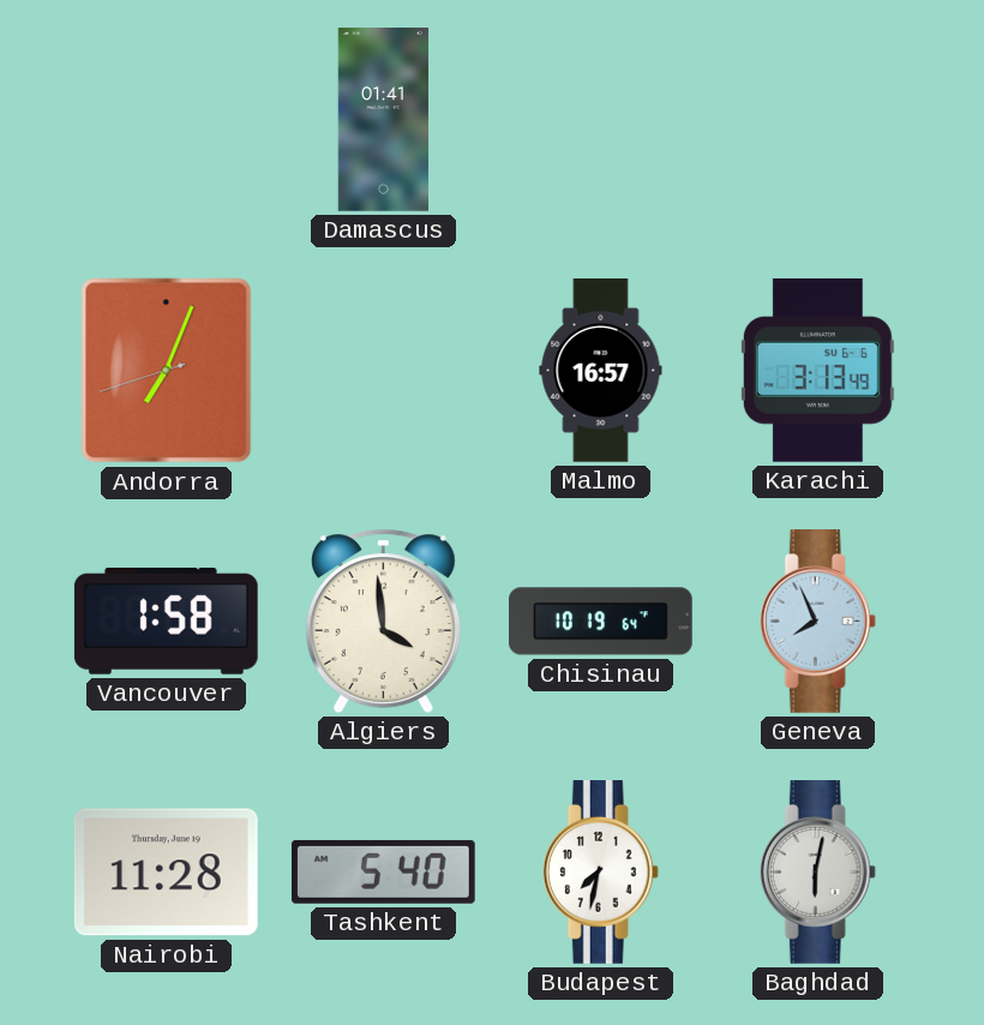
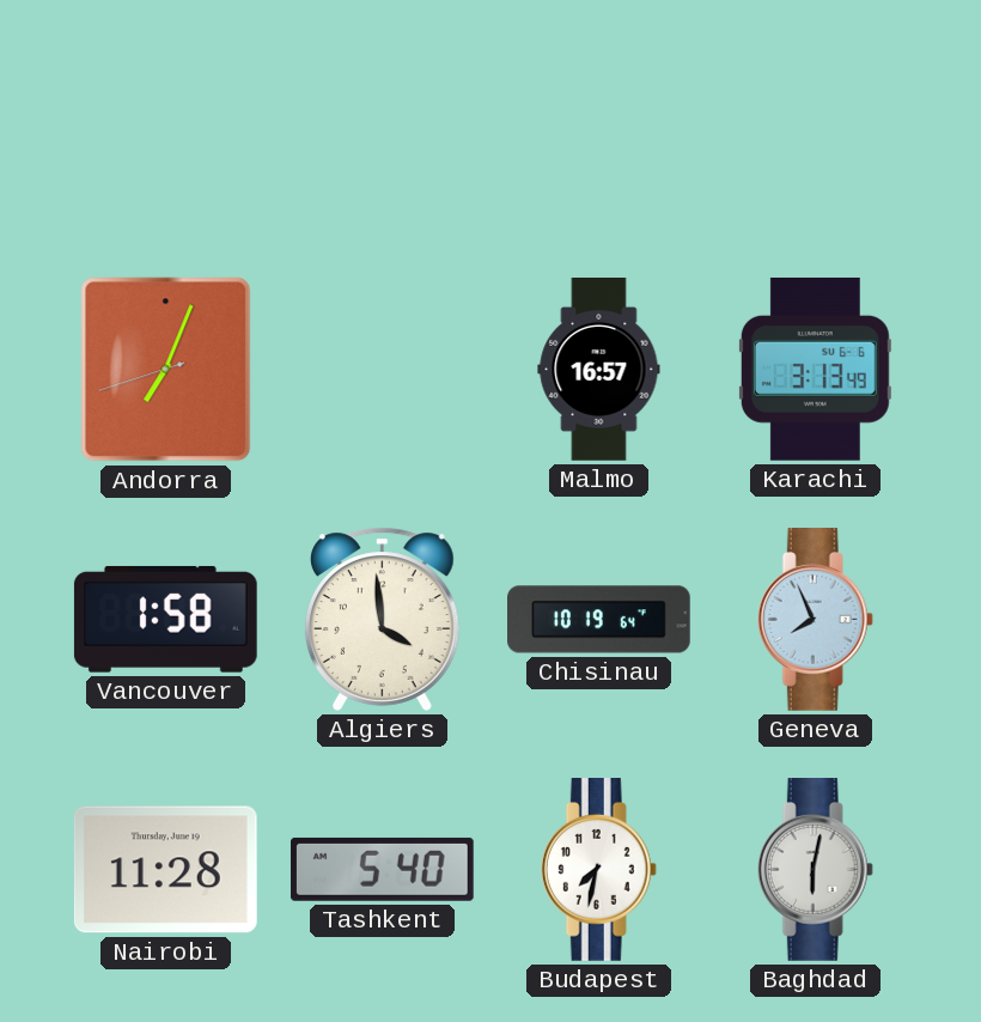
Damascus: 01:41 -> none (383, 120)
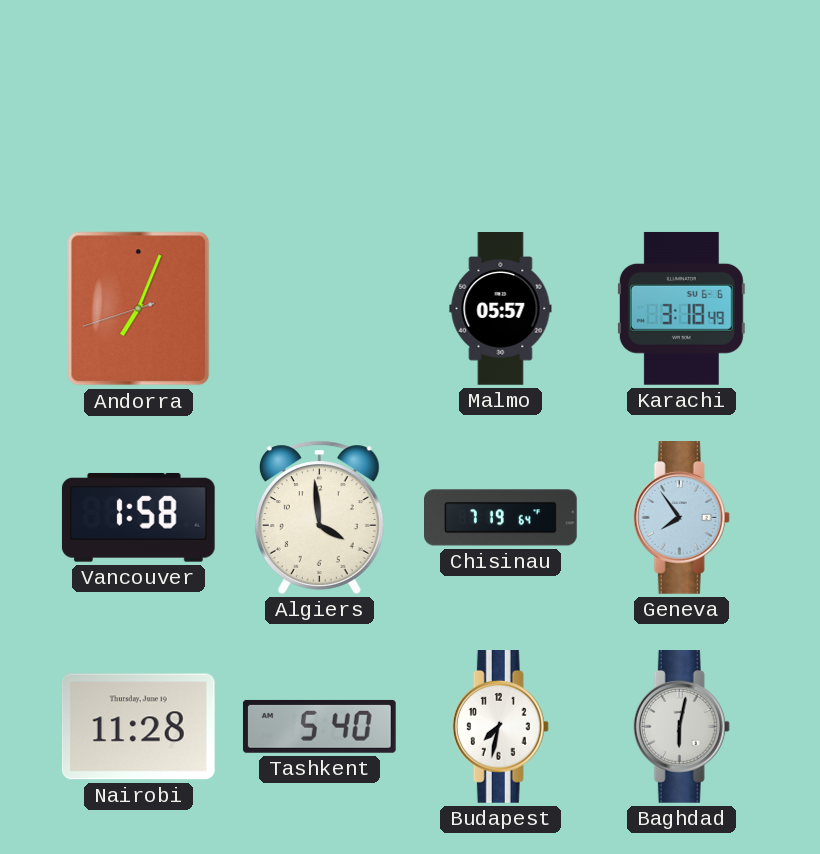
Malmo: 16:57 -> 05:57 (501, 309)
Karachi: 3:13 -> 3:18 (681, 308)
Chisinau: 10:19 -> 7:19 (501, 518)
Geneva: 7:56 -> 7:54 (681, 518)
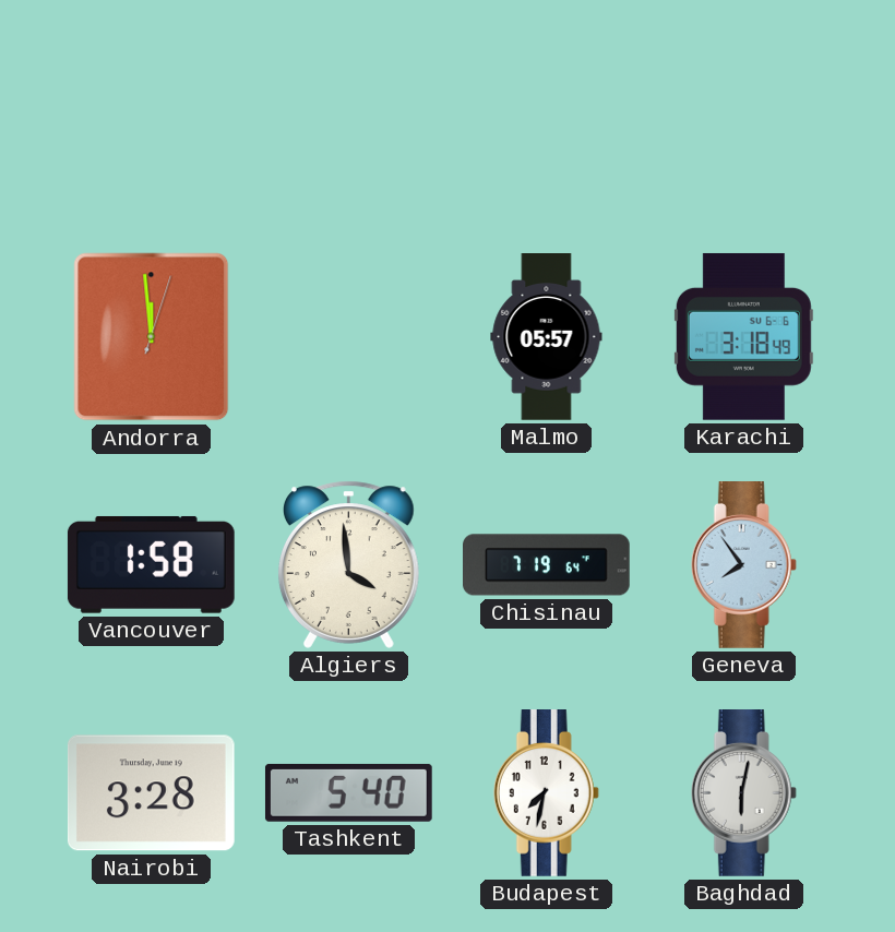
Andorra: 7:03 -> 11:59 (152, 337)
Nairobi: 11:28 -> 3:28 (151, 793)
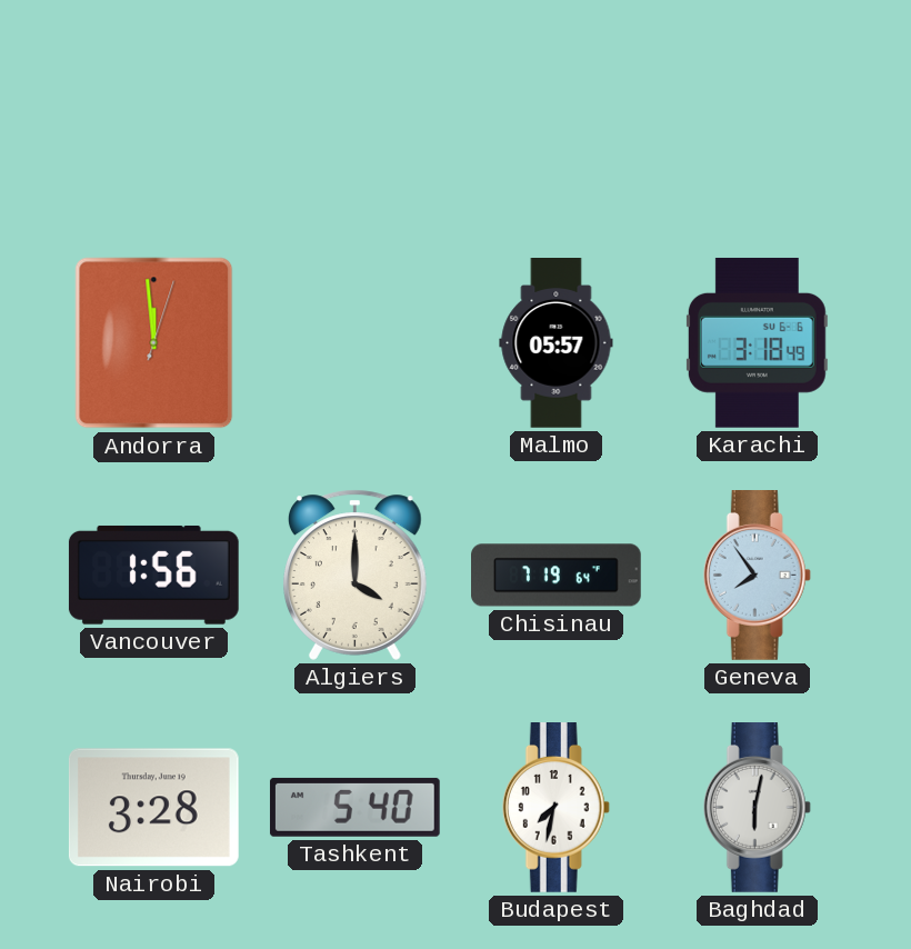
Vancouver: 1:58 -> 1:56 (153, 575)
Algiers: 3:59 -> 4:00 (354, 575)
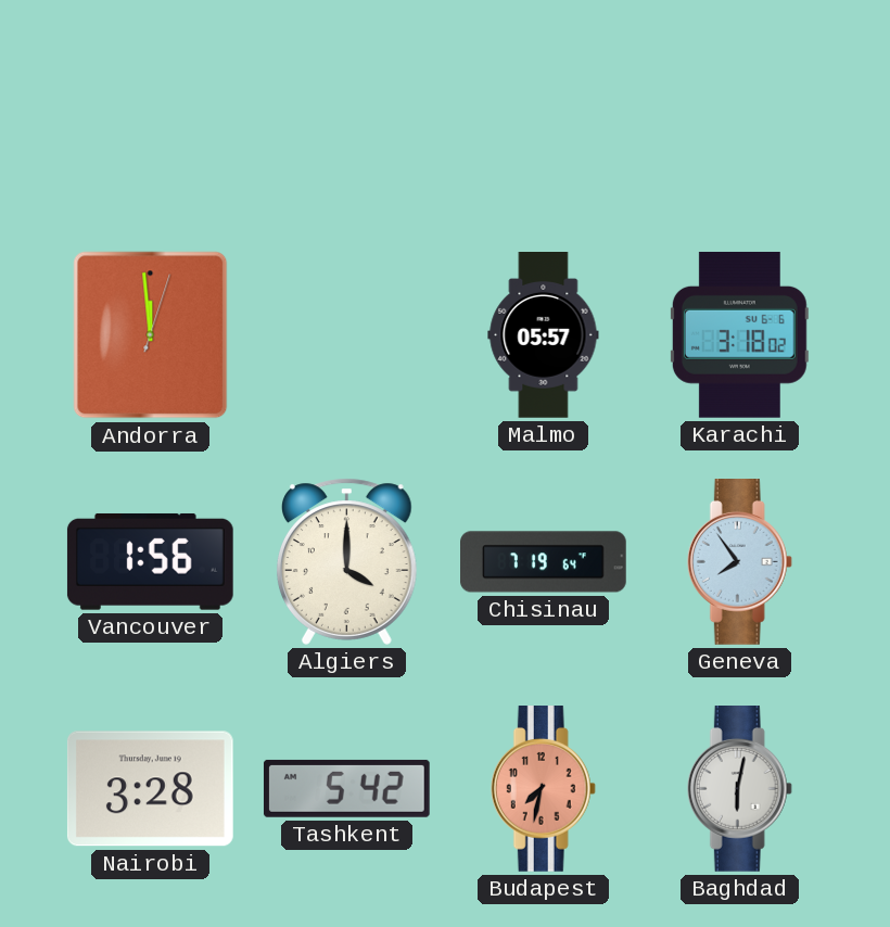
Karachi: 3:18:49 -> 3:18:02 (739, 334)
Tashkent: 5:40 -> 5:42 (346, 788)
Budapest dial: white -> salmon (543, 789)
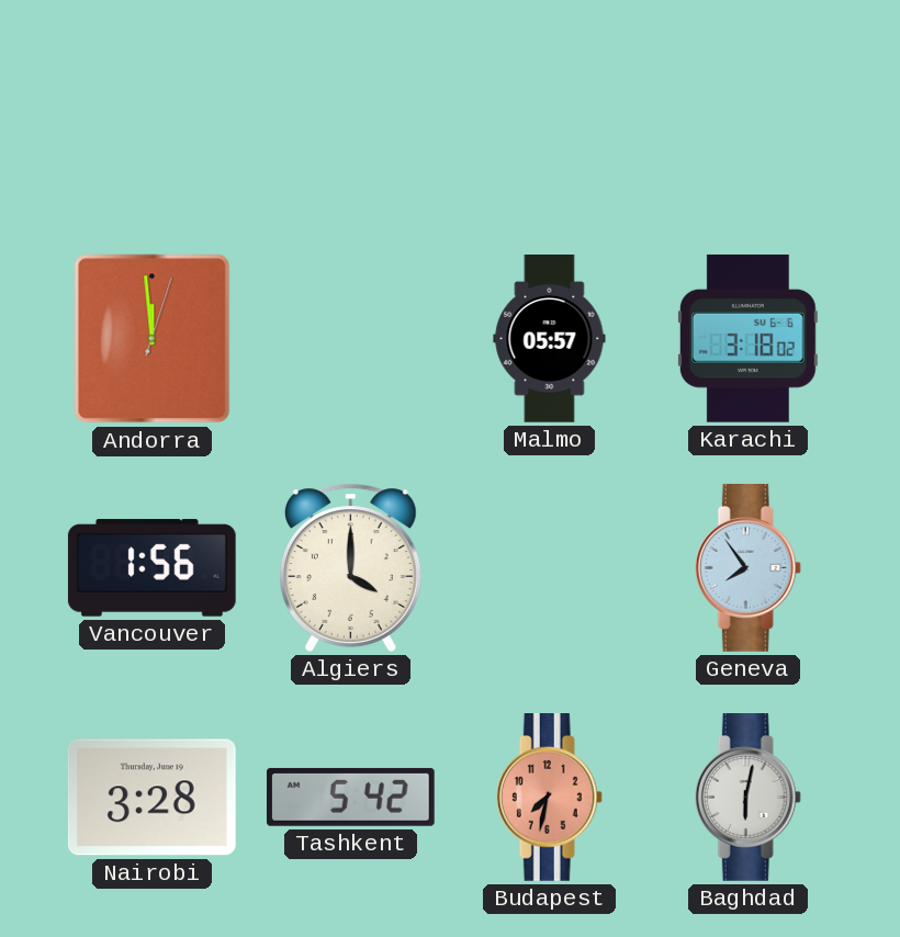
Chisinau: 7:19 -> none (544, 562)
